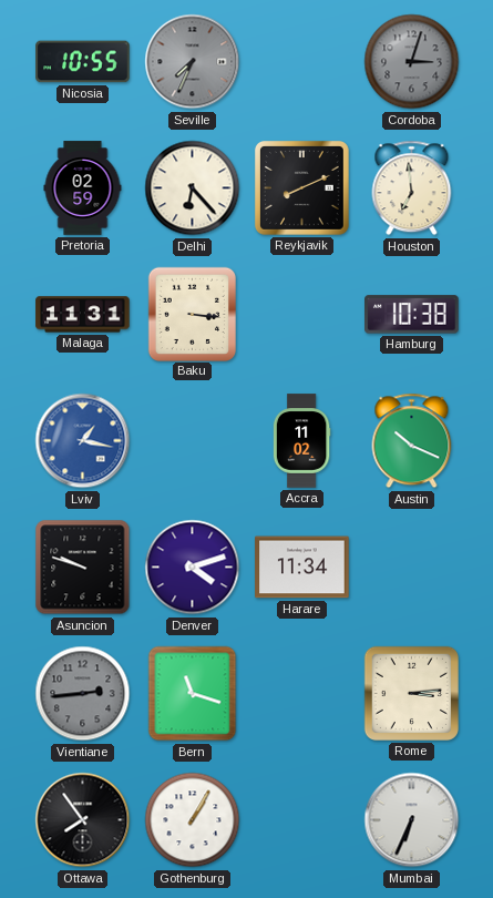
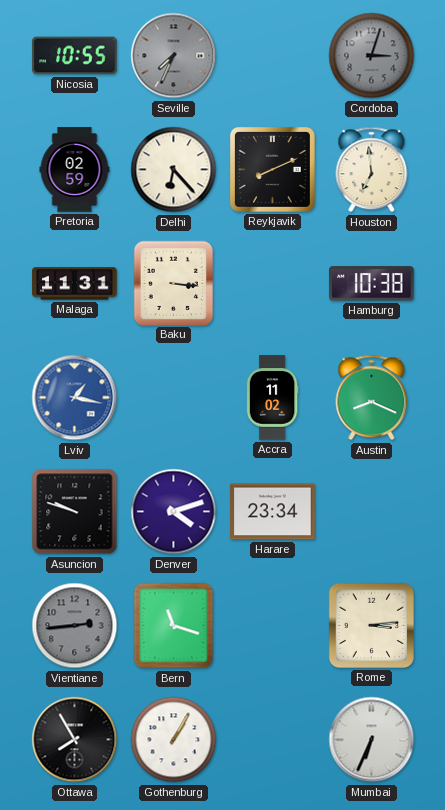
Austin: 10:19 -> 8:19 (372, 398)
Harare: 11:34 -> 23:34 (273, 512)
Ottawa: 7:54 -> 7:55 (75, 740)
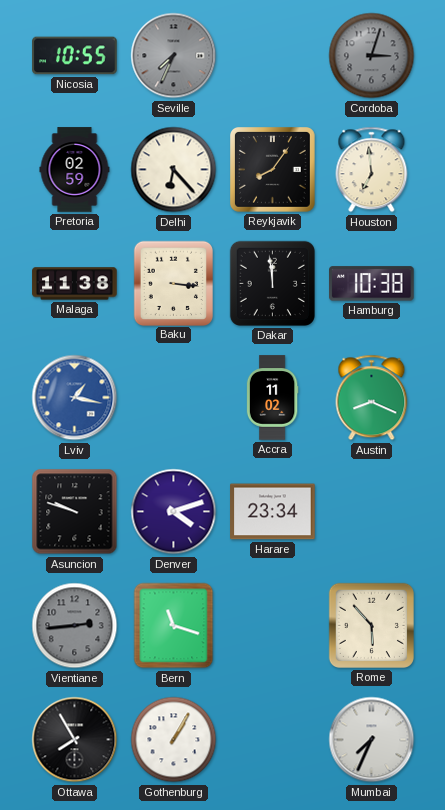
Reykjavik: 8:11 -> 8:06 (273, 170)
Malaga: 11:31 -> 11:38 (75, 284)
Dakar: none -> 11:59 (272, 283)
Rome: 3:14 -> 5:53 (371, 625)
Mumbai: 6:34 -> 7:34 (372, 740)
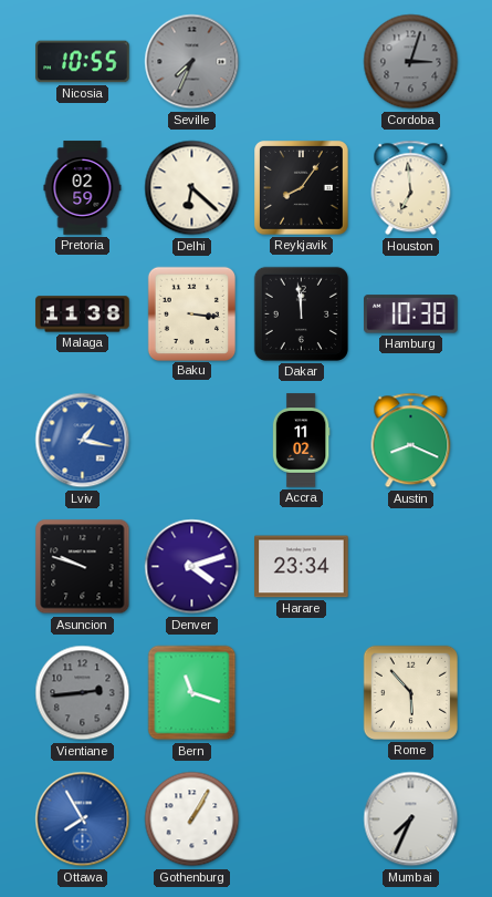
Delhi: 6:23 -> 6:22 (192, 188)
Ottawa dial: black -> blue (83, 819)
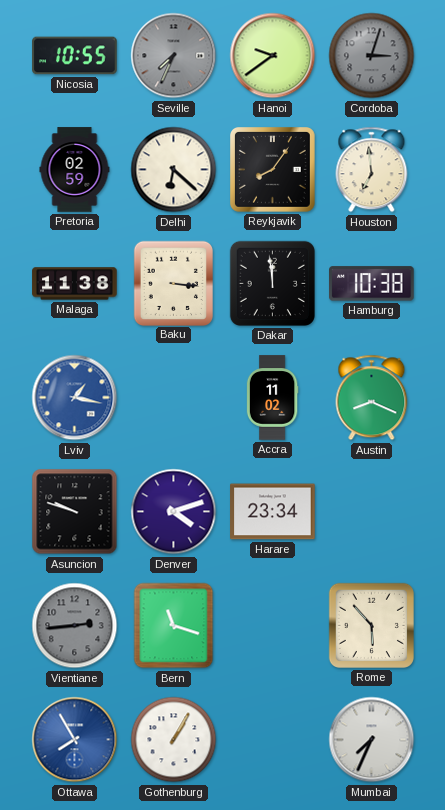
Hanoi: none -> 9:39 (273, 56)
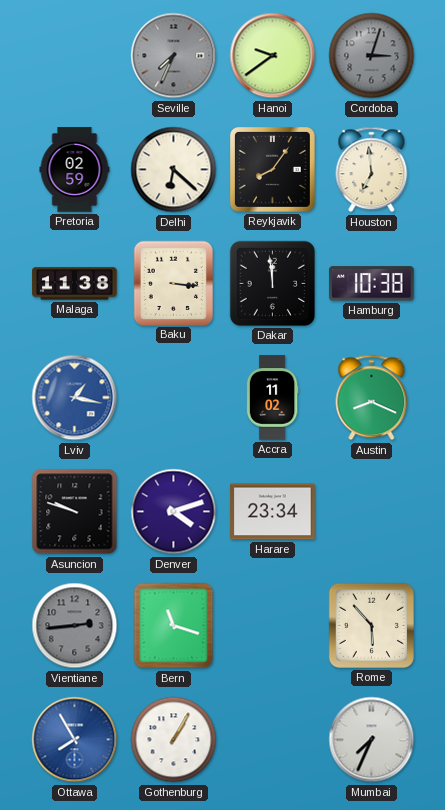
Nicosia: 10:55 -> none (75, 56)
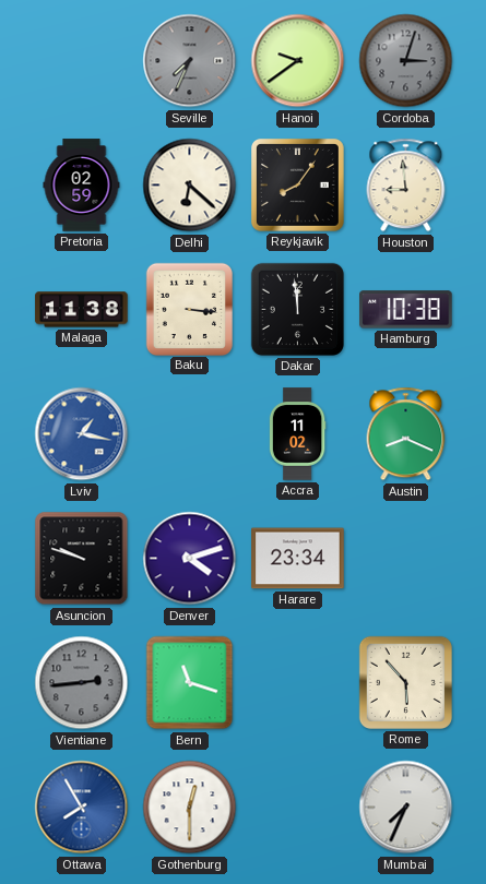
Houston: 6:59 -> 8:59 (406, 186)
Gothenburg: 1:05 -> 12:30 (190, 808)
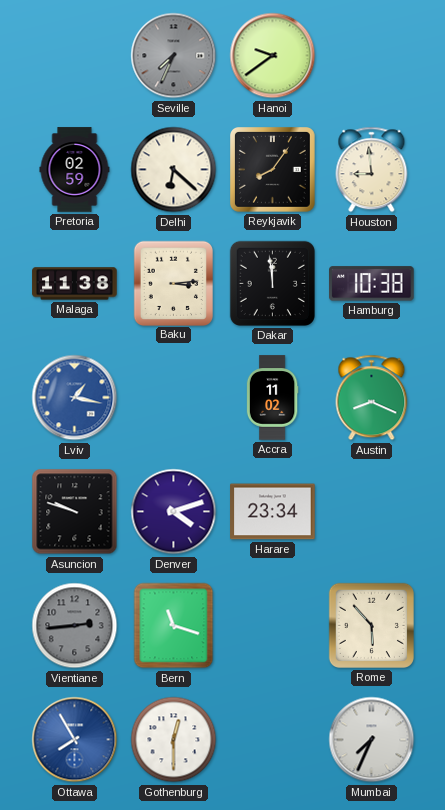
Cordoba: 3:03 -> none (406, 61)
Baku: 3:16 -> 3:14 (173, 283)
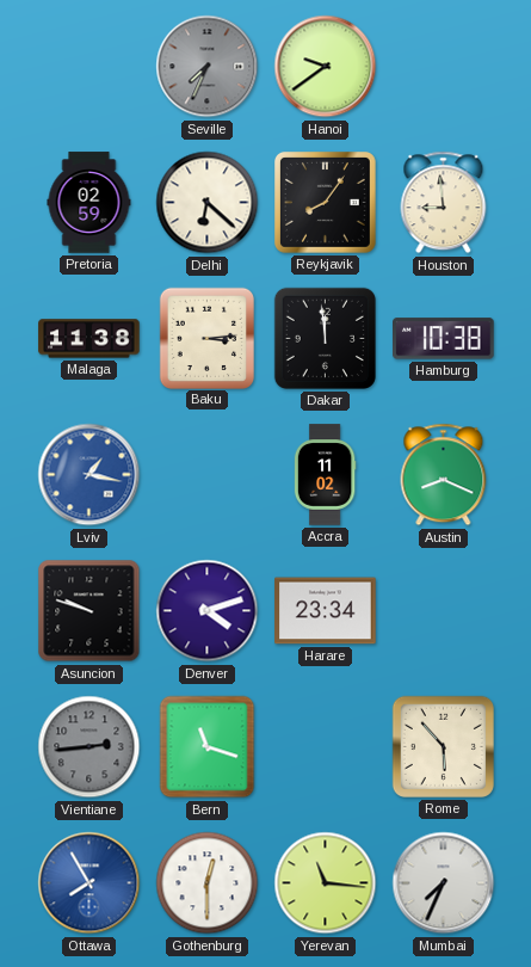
Yerevan: none -> 11:16 (326, 883)
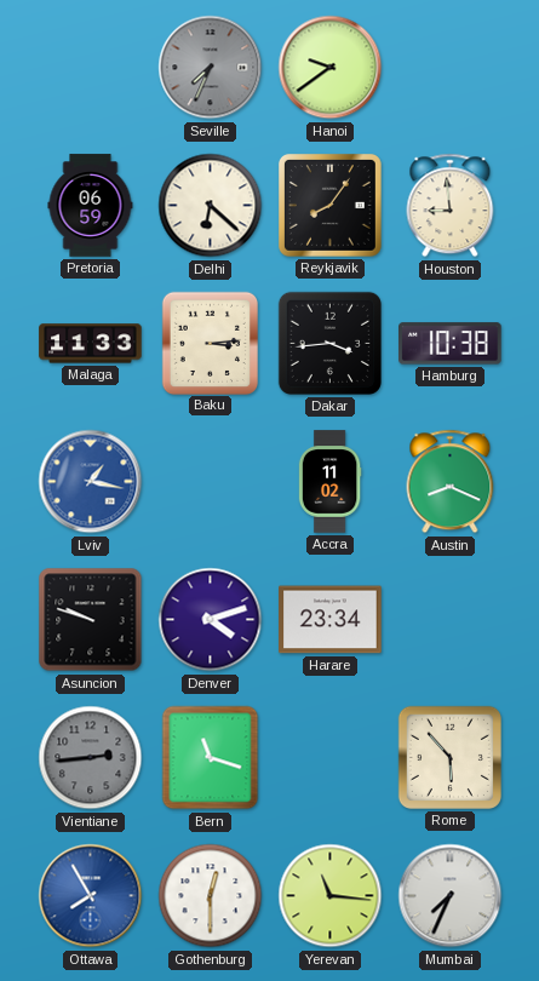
Pretoria: 02:59 -> 06:59 (91, 206)
Malaga: 11:38 -> 11:33 (91, 344)
Dakar: 11:59 -> 3:44 (329, 343)
